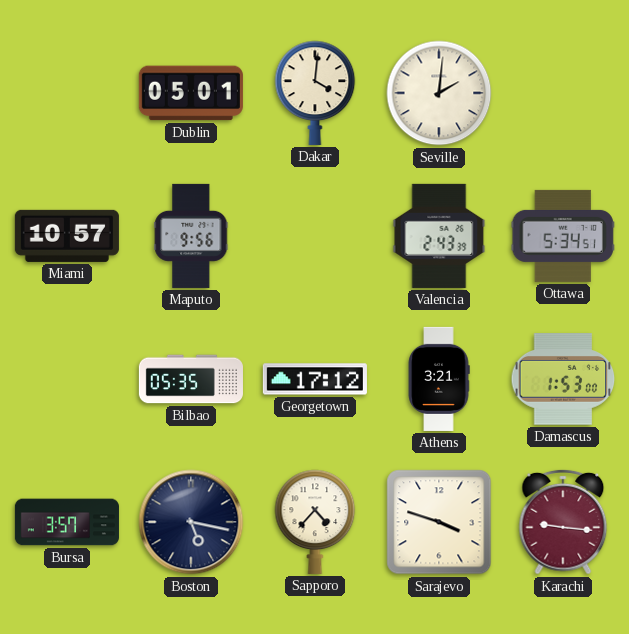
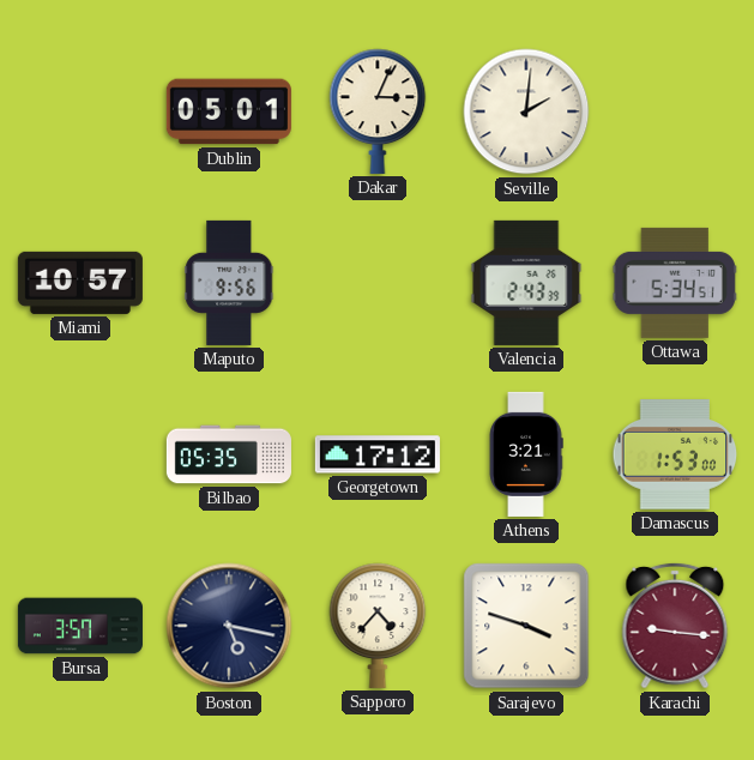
Dakar: 4:01 -> 3:04 (378, 111)
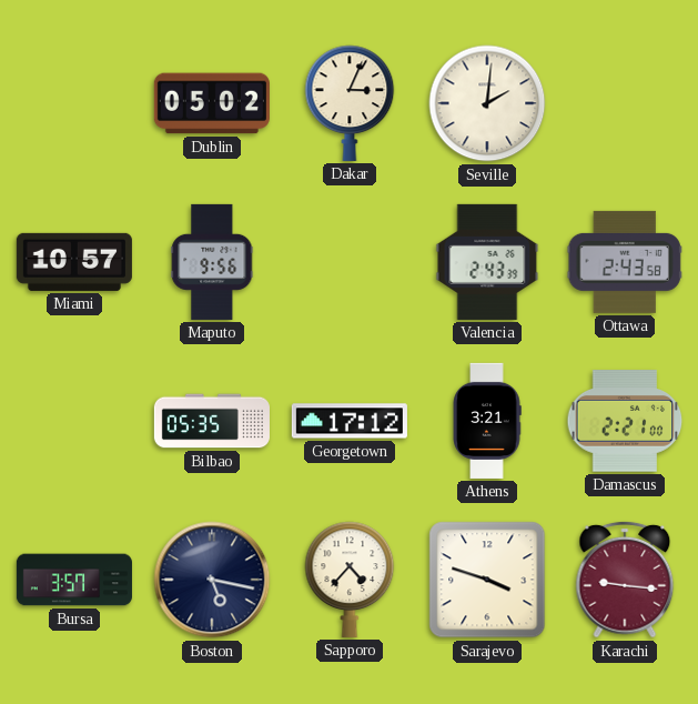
Dublin: 05:01 -> 05:02 (212, 103)
Ottawa: 5:34 -> 2:43 (625, 262)
Damascus: 1:53 -> 2:21 (625, 421)
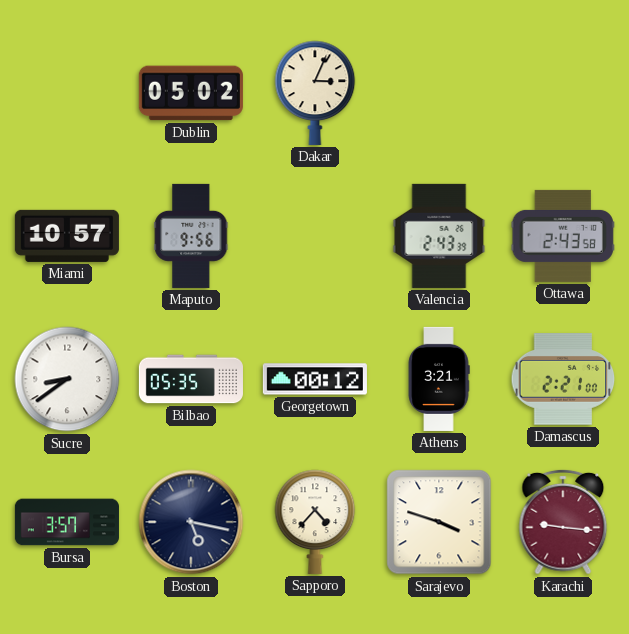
Seville: 2:01 -> none (487, 103)
Sucre: none -> 8:39 (67, 379)
Georgetown: 17:12 -> 00:12 (315, 379)
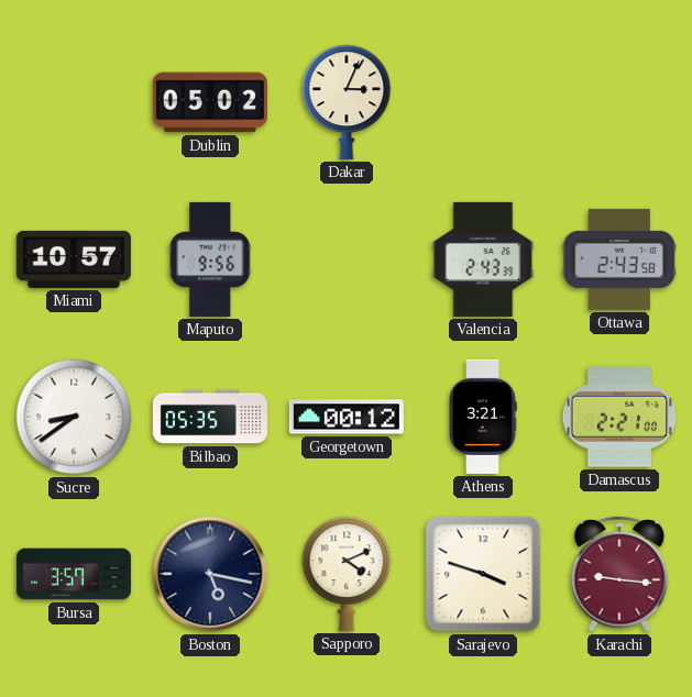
Sapporo: 4:37 -> 4:11 (347, 574)
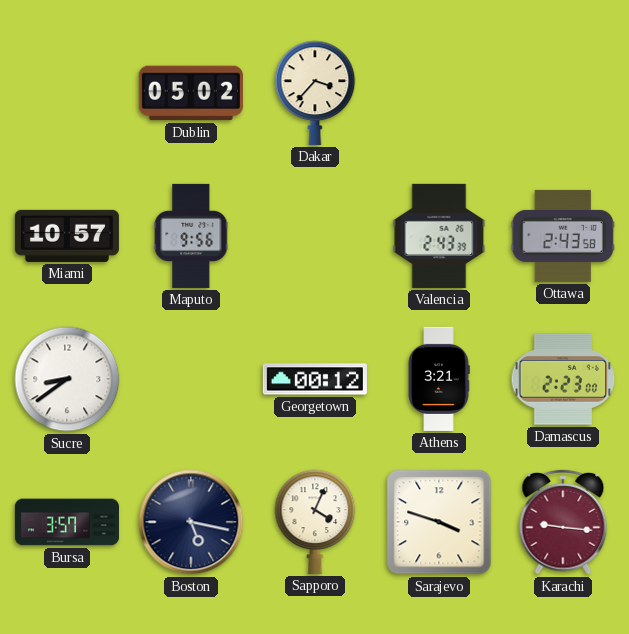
Dakar: 3:04 -> 3:37 (315, 93)
Bilbao: 05:35 -> none (210, 417)
Damascus: 2:21 -> 2:23 (563, 379)
Sapporo: 4:11 -> 4:04 (315, 522)
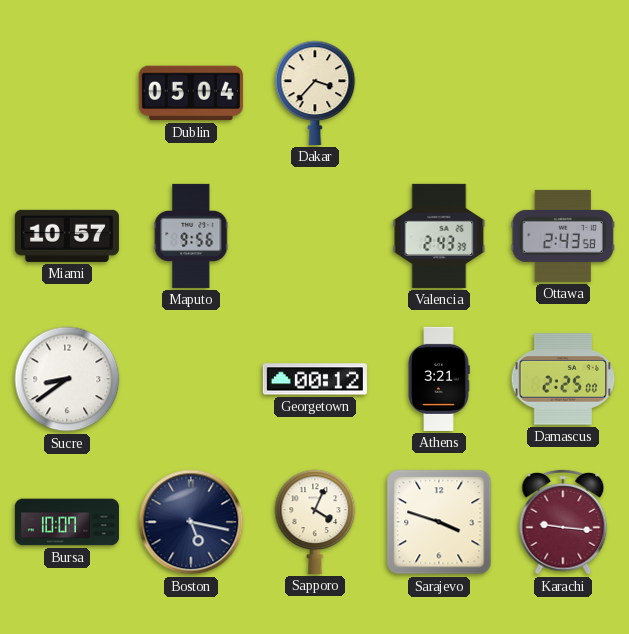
Dublin: 05:02 -> 05:04 (191, 93)
Damascus: 2:23 -> 2:25 (563, 379)
Bursa: 3:57 -> 10:07 (67, 522)
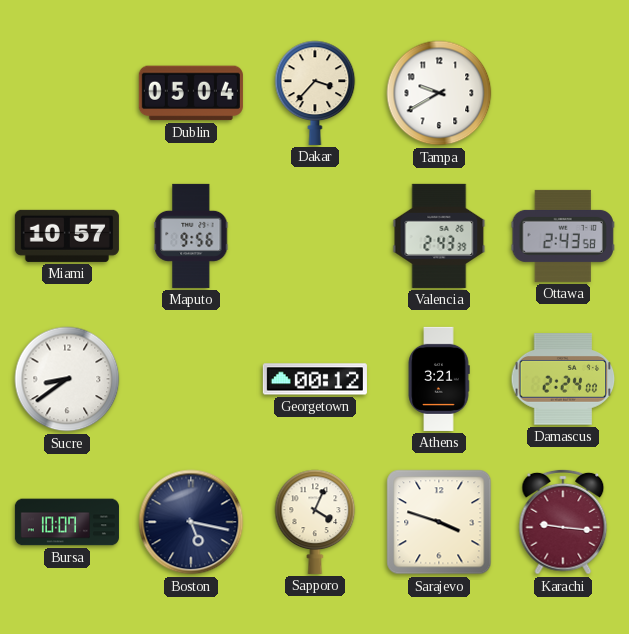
Tampa: none -> 9:40 (439, 93)
Damascus: 2:25 -> 2:24 (563, 379)
